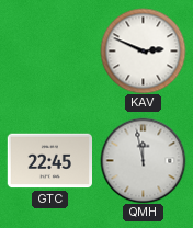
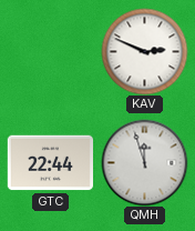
GTC: 22:45 -> 22:44 (50, 163)
QMH: 11:58 -> 11:57 (144, 162)
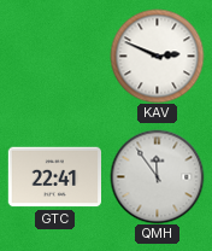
GTC: 22:44 -> 22:41 (54, 177)
QMH: 11:57 -> 11:54 (157, 176)
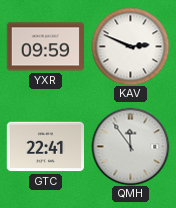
YXR: none -> 09:59 (45, 47)
